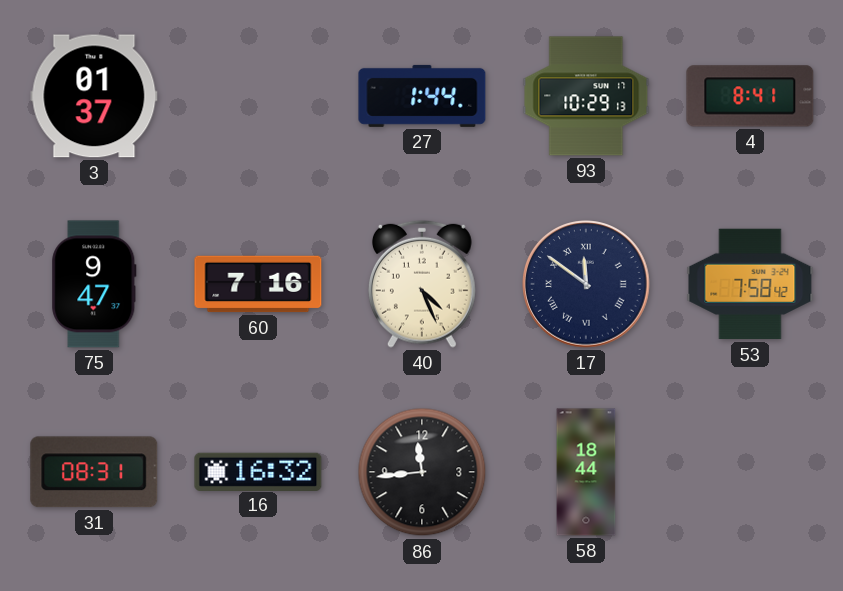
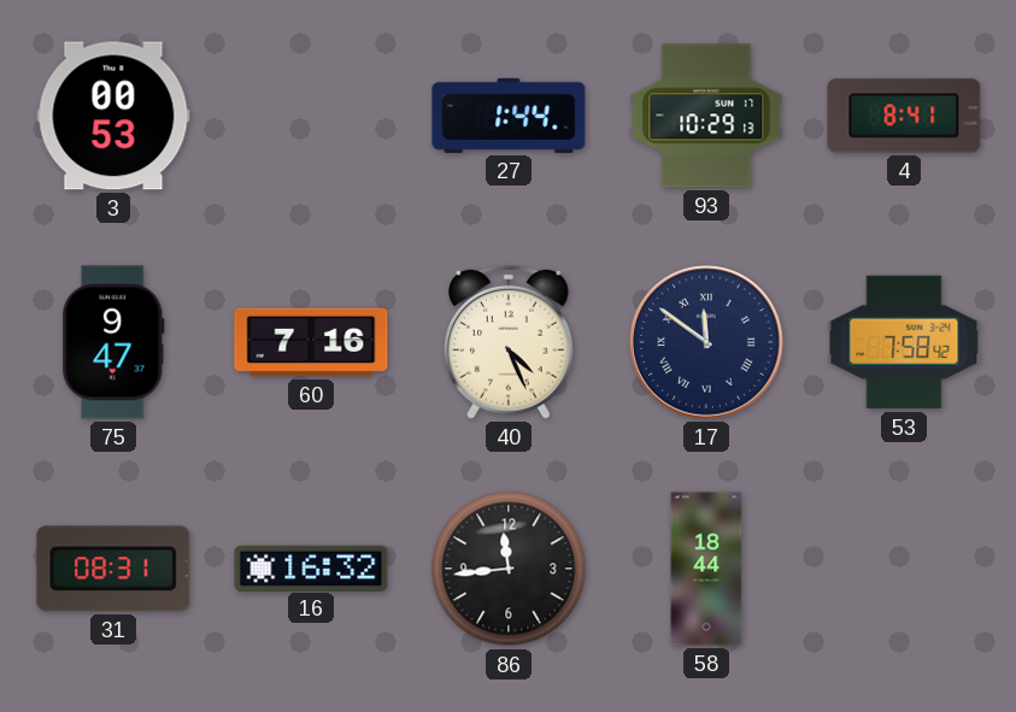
3: 01:37 -> 00:53 (113, 116)
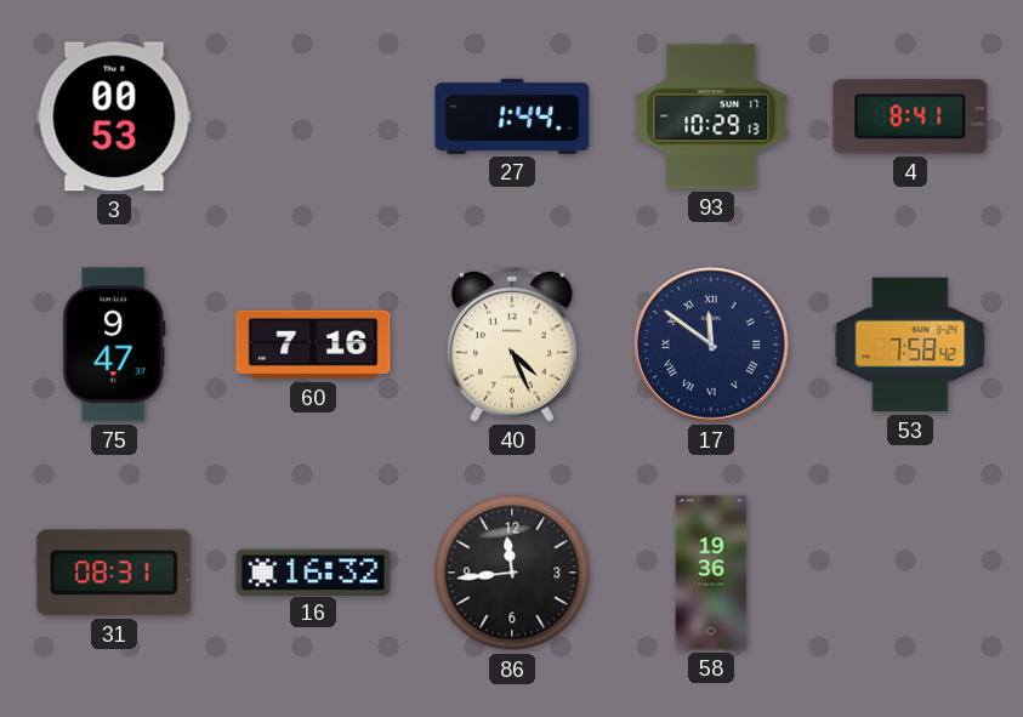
58: 18:44 -> 19:36 (711, 573)
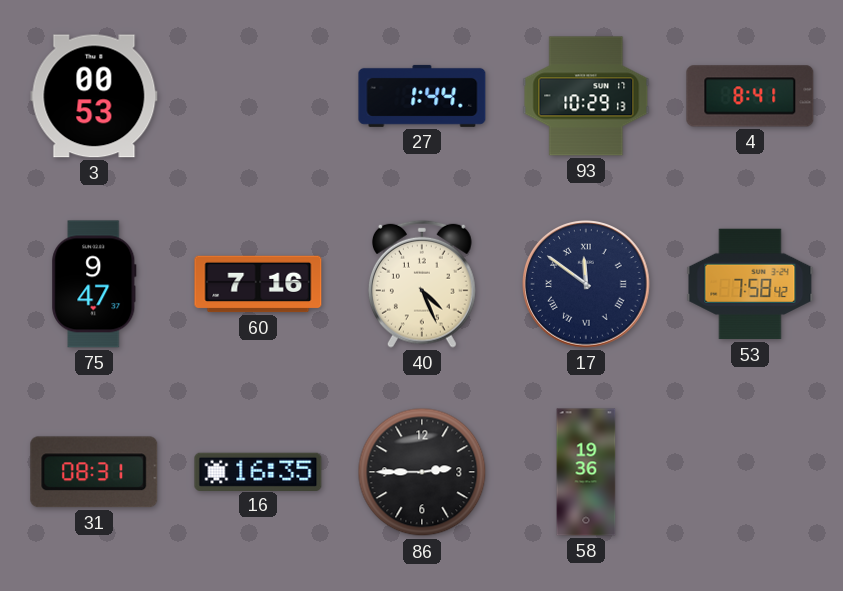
16: 16:32 -> 16:35 (258, 471)
86: 11:44 -> 2:45 (422, 472)
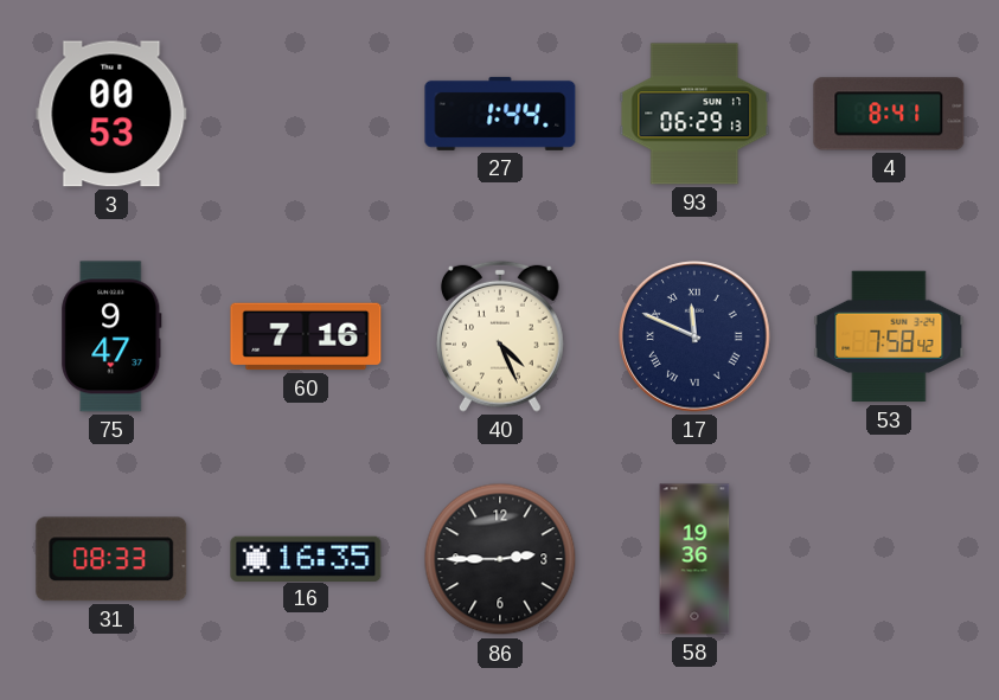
93: 10:29 -> 06:29 (694, 114)
17: 11:51 -> 11:49 (694, 336)
31: 08:31 -> 08:33 (111, 559)
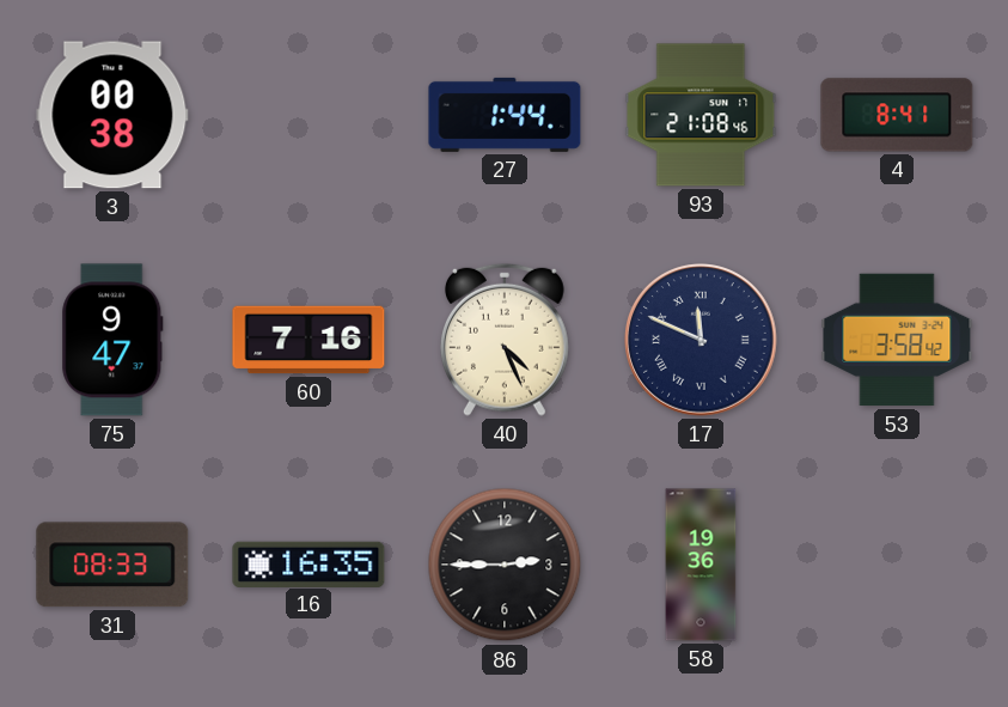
3: 00:53 -> 00:38 (112, 115)
93: 06:29 -> 21:08 (701, 115)
53: 7:58 -> 3:58 (897, 340)
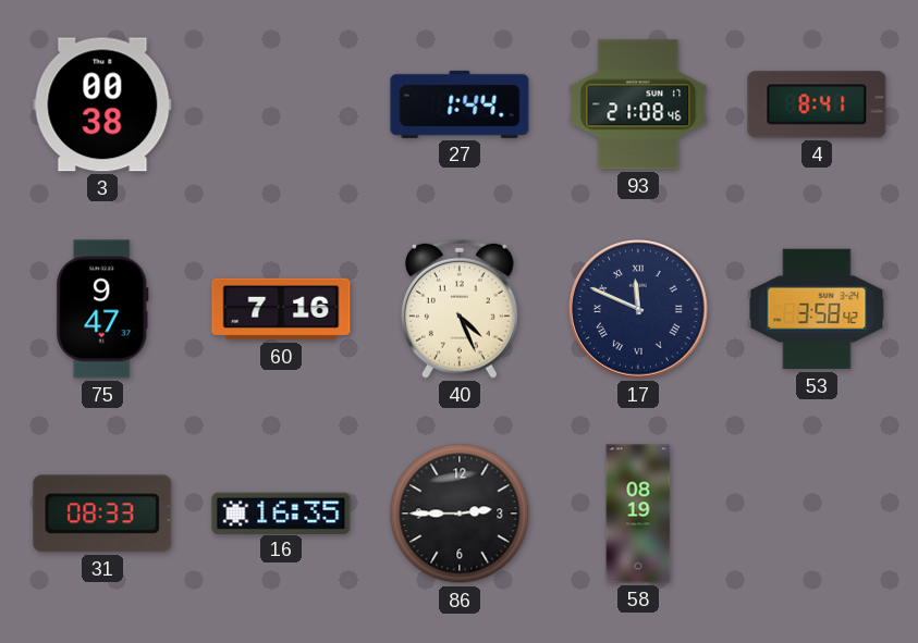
58: 19:36 -> 08:19 (638, 514)
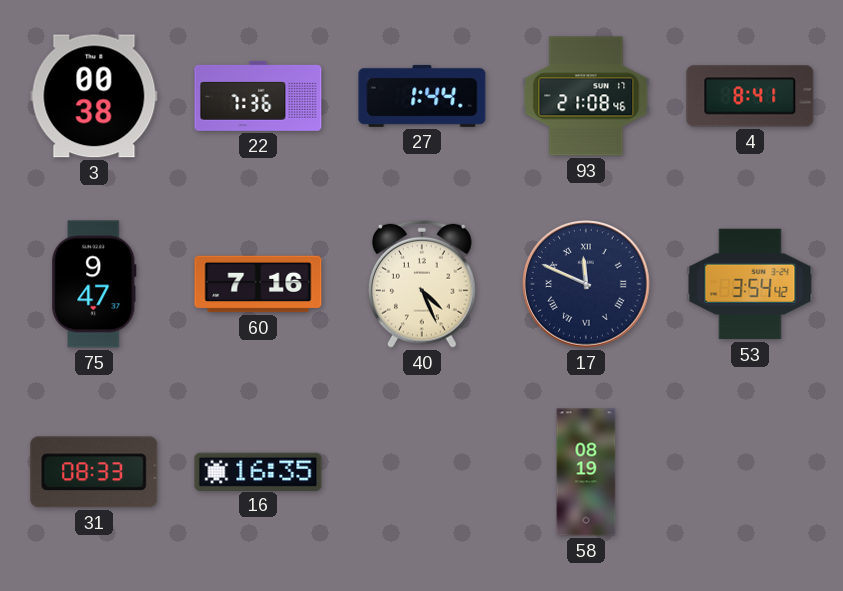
22: none -> 7:36 (258, 96)
53: 3:58 -> 3:54 (750, 284)
86: 2:45 -> none (460, 514)
